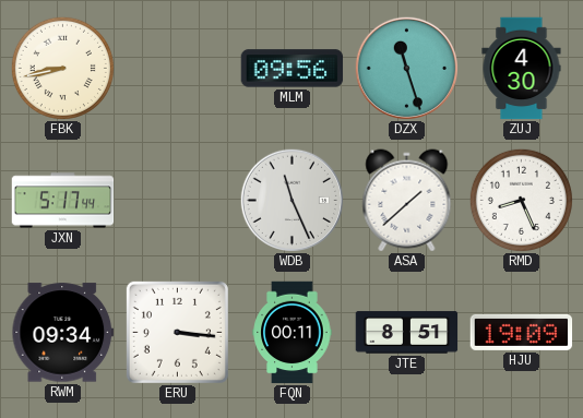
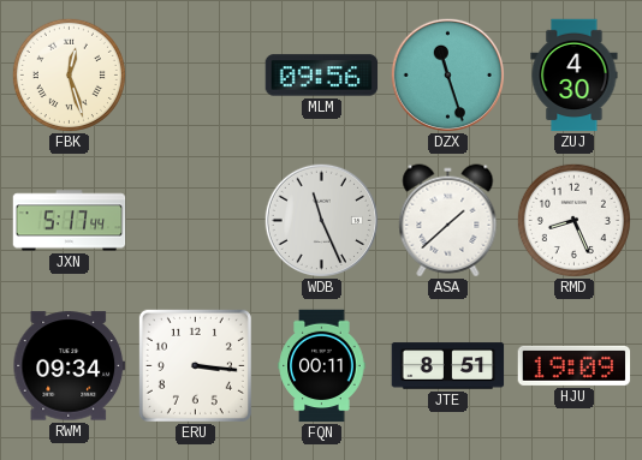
FBK: 8:43 -> 12:27 (69, 74)
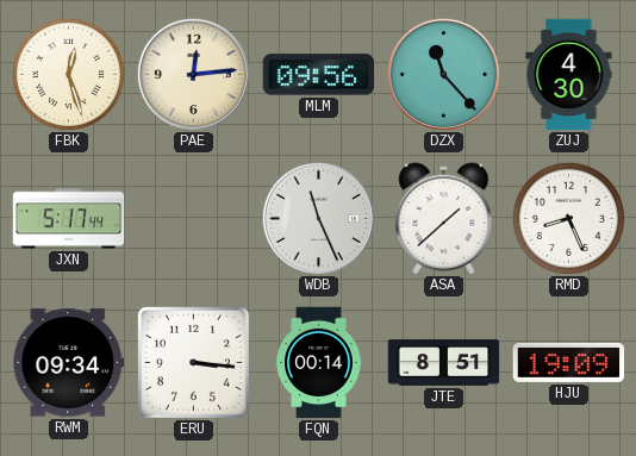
PAE: none -> 12:14 (193, 74)
DZX: 11:27 -> 11:23 (443, 74)
FQN: 00:11 -> 00:14 (319, 363)
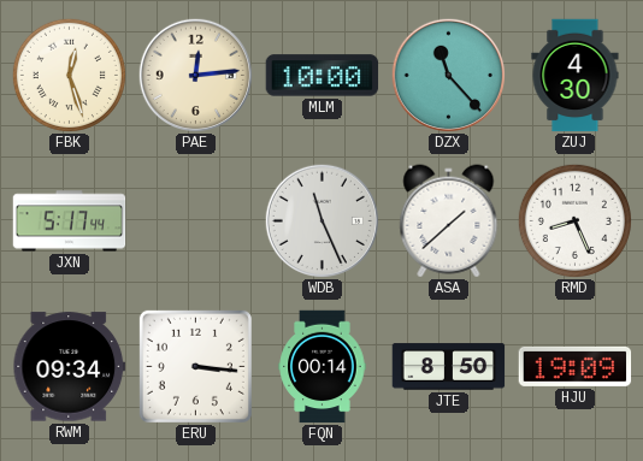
MLM: 09:56 -> 10:00 (323, 76)
JTE: 8:51 -> 8:50 (449, 367)
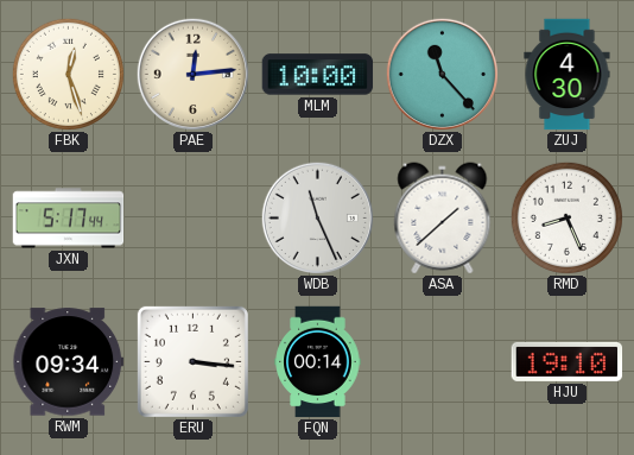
JTE: 8:50 -> none (449, 367)
HJU: 19:09 -> 19:10 (568, 361)
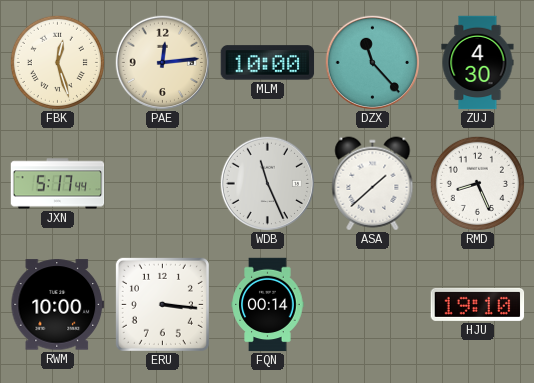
RWM: 09:34 -> 10:00 (58, 305)
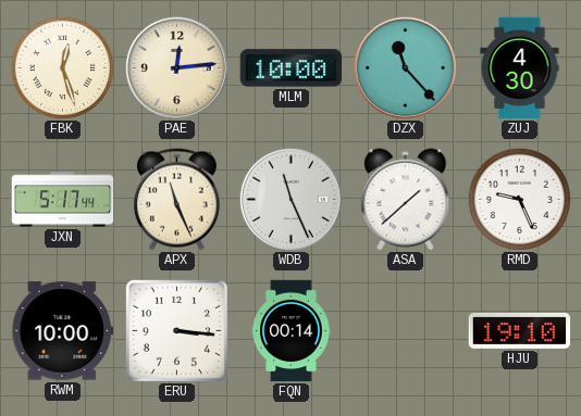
APX: none -> 11:26 (176, 200)
RMD: 8:26 -> 9:26 (519, 199)
